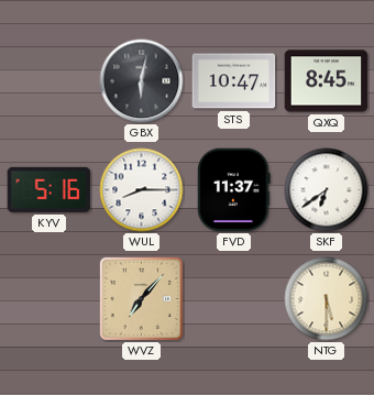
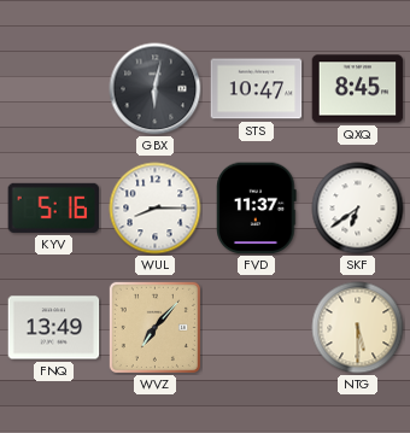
FNQ: none -> 13:49 (54, 328)
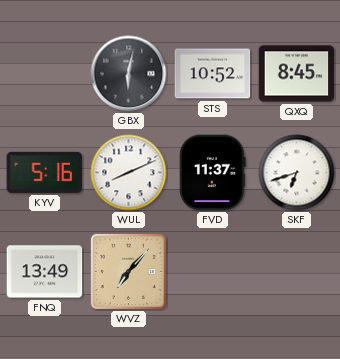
STS: 10:47 -> 10:52 (213, 74)
WUL: 8:15 -> 8:11 (129, 173)
SKF: 6:39 -> 6:42 (297, 173)
NTG: 5:30 -> none (358, 328)
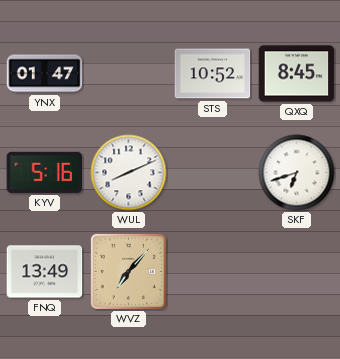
YNX: none -> 01:47 (45, 74)
GBX: 6:02 -> none (129, 74)
FVD: 11:37 -> none (213, 173)
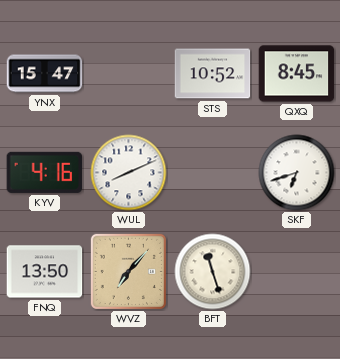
YNX: 01:47 -> 15:47 (45, 74)
KYV: 5:16 -> 4:16 (45, 172)
FNQ: 13:49 -> 13:50 (45, 272)
BFT: none -> 11:27 (213, 272)
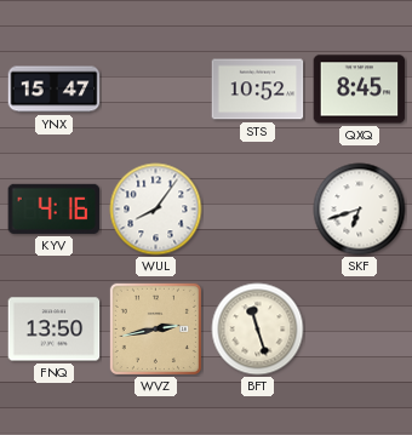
WUL: 8:11 -> 8:06 (156, 210)
WVZ: 7:07 -> 2:43 (155, 328)
